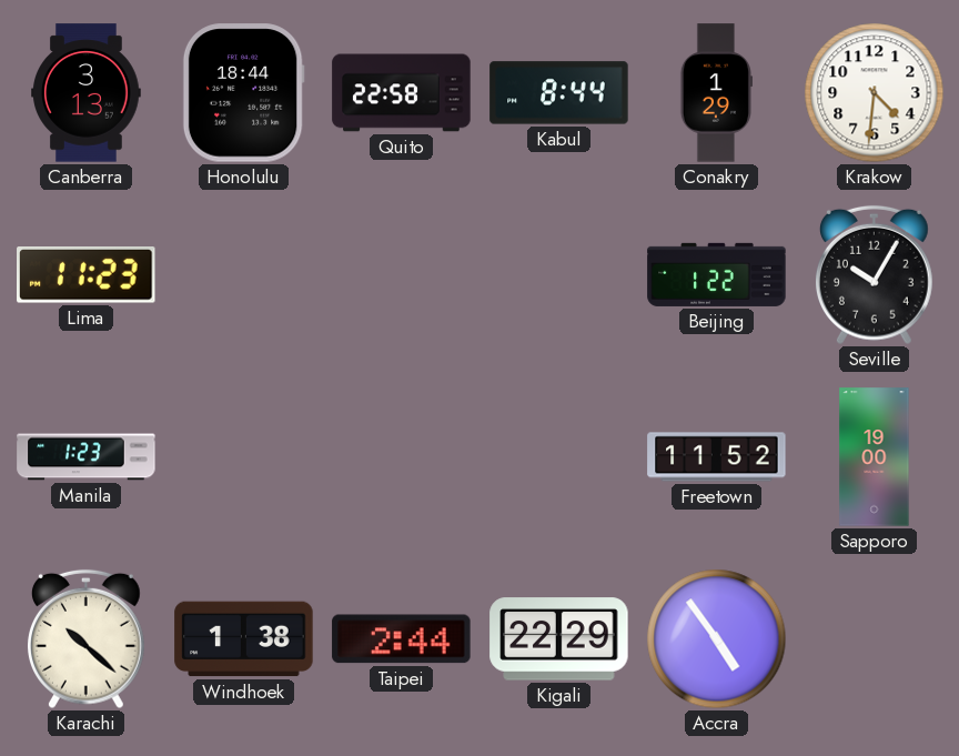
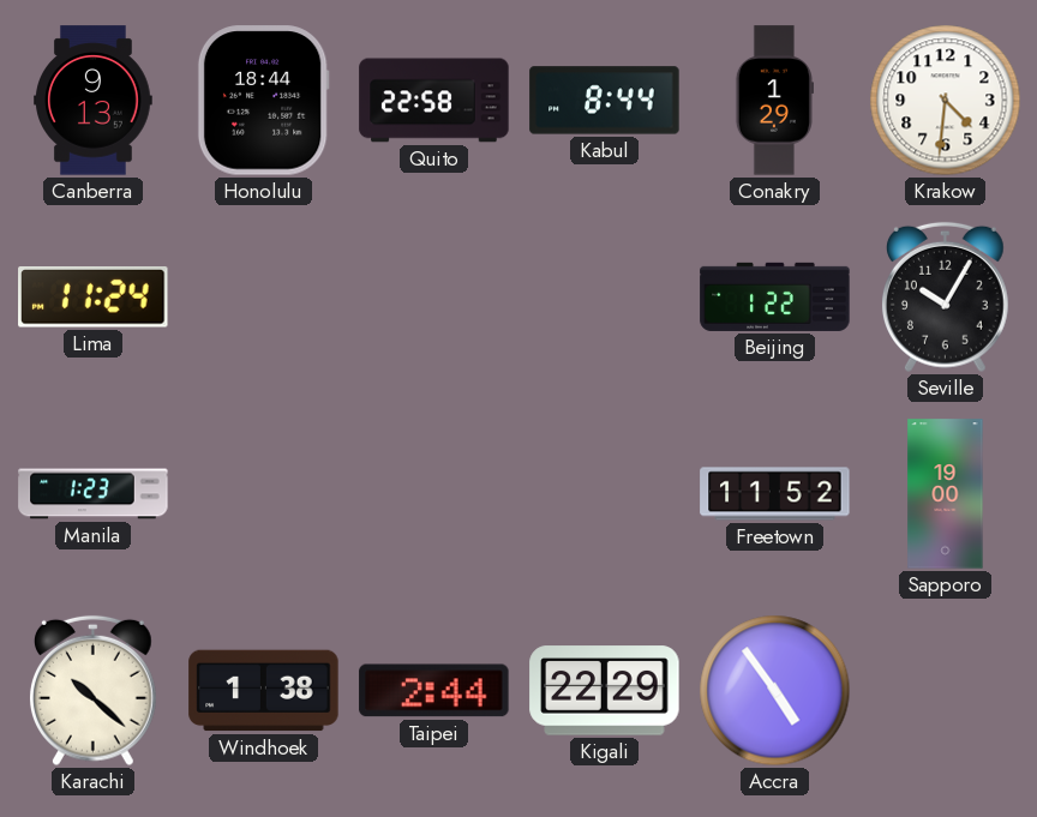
Canberra: 3:13 -> 9:13 (94, 101)
Lima: 11:23 -> 11:24 (94, 298)
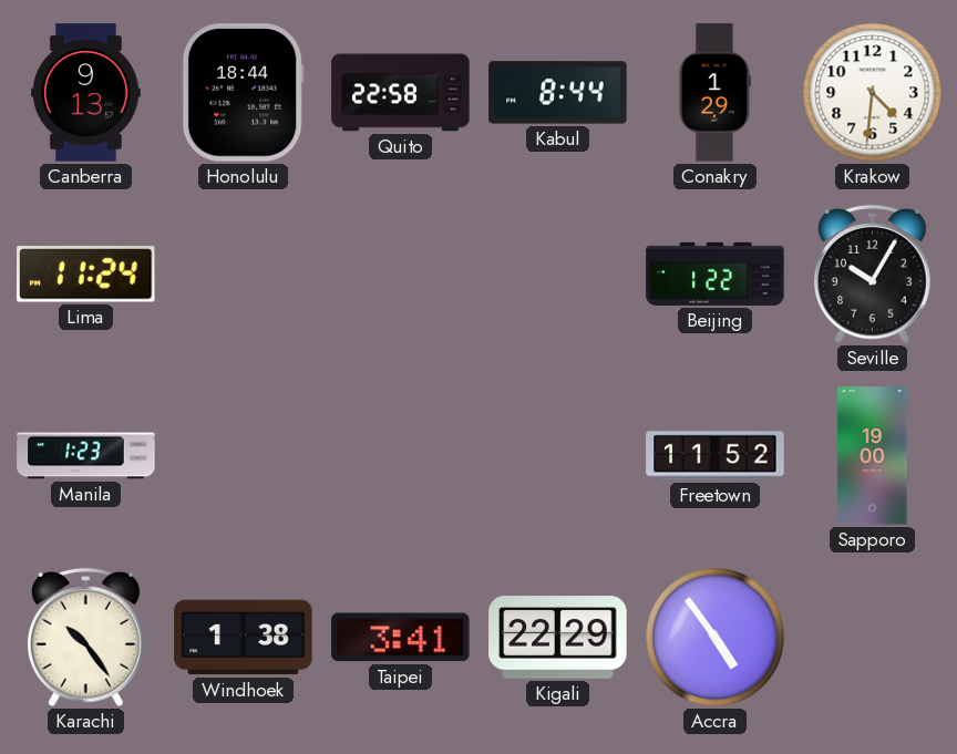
Karachi: 10:22 -> 10:24 (85, 638)
Taipei: 2:44 -> 3:41 (401, 638)
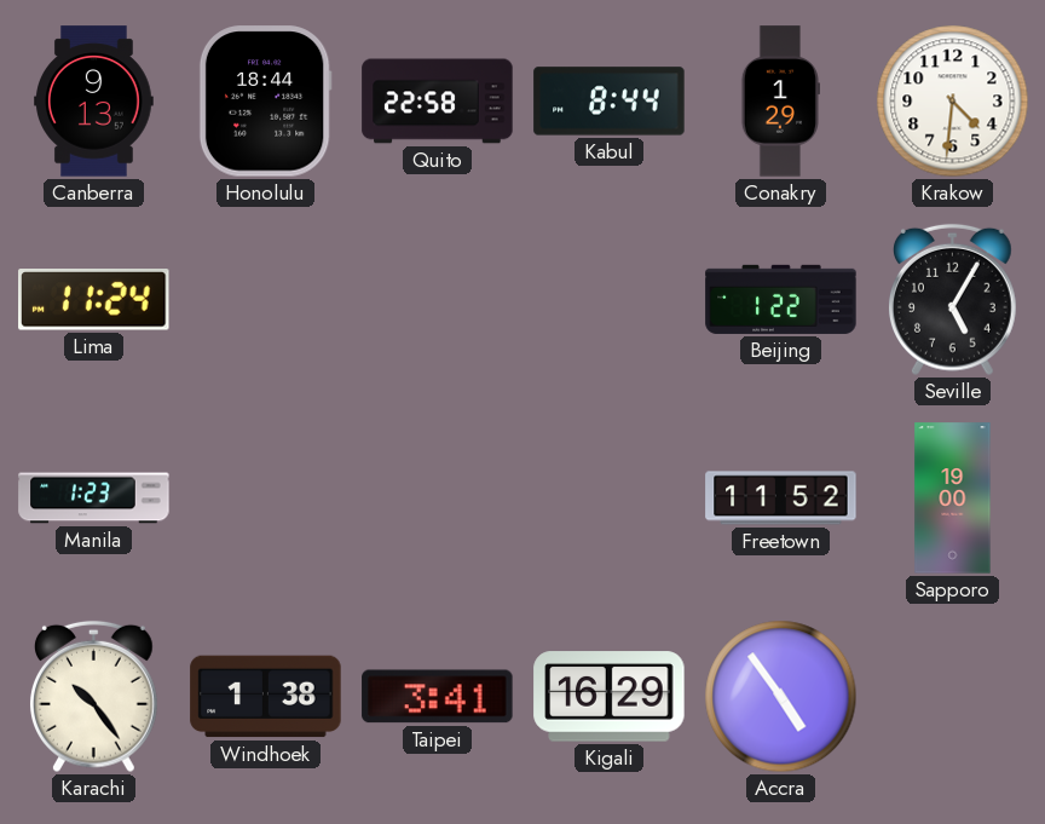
Seville: 10:05 -> 5:05 (952, 300)
Kigali: 22:29 -> 16:29 (610, 697)
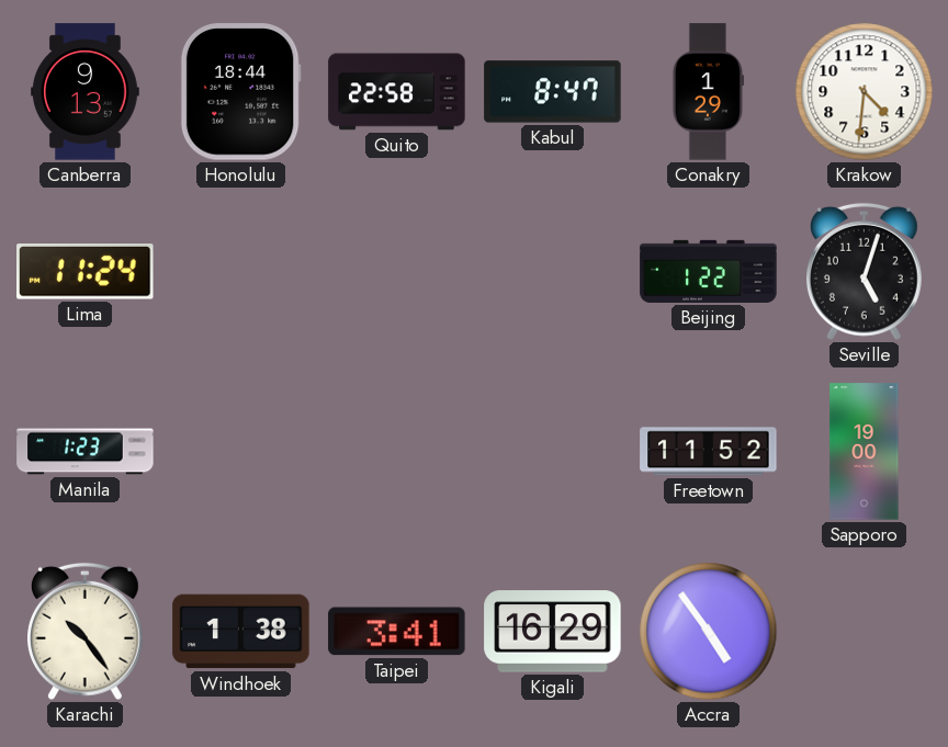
Kabul: 8:44 -> 8:47 (553, 92)
Seville: 5:05 -> 5:03 (864, 272)
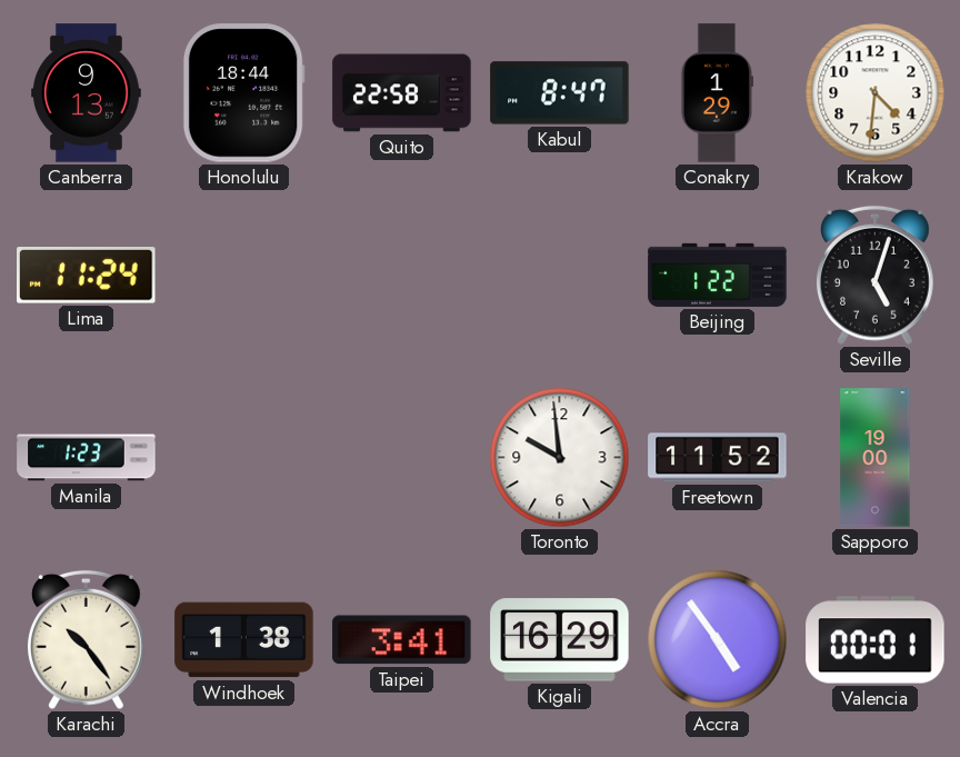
Toronto: none -> 9:59 (560, 458)
Valencia: none -> 00:01 (876, 640)
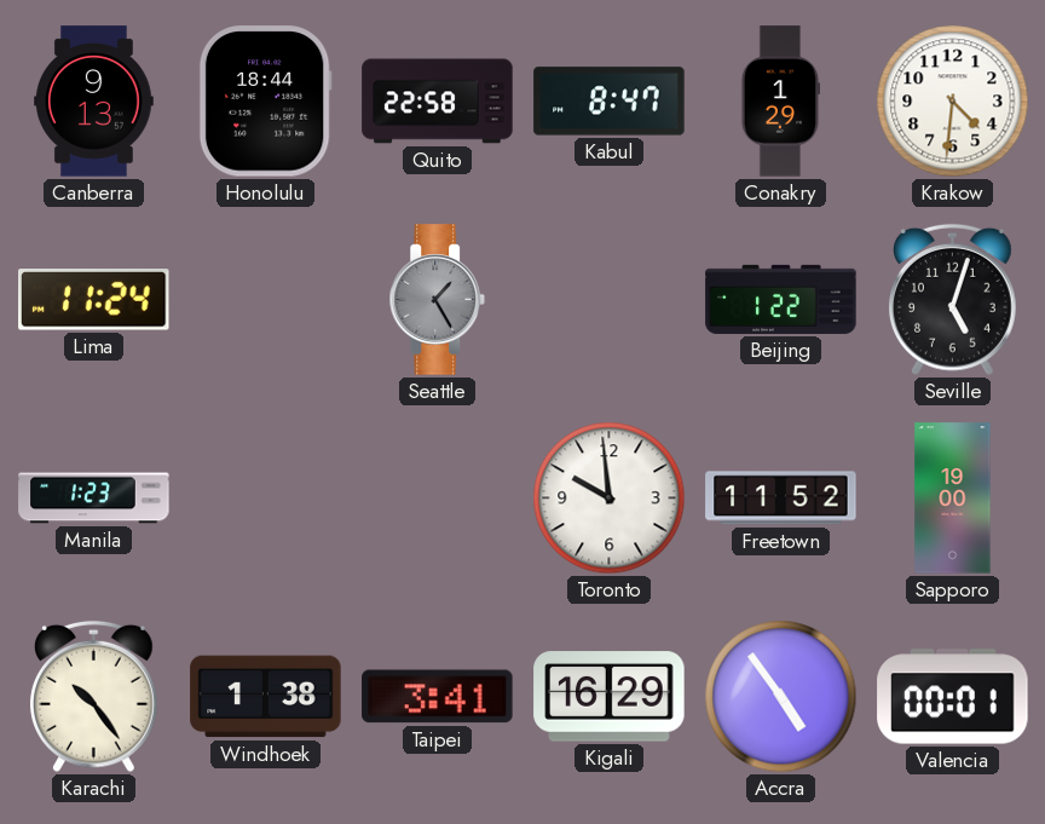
Seattle: none -> 1:25 (437, 300)
